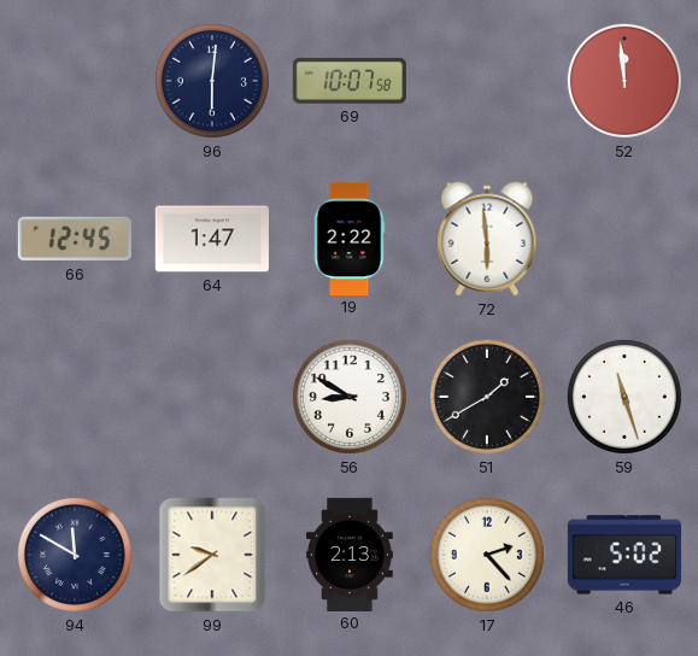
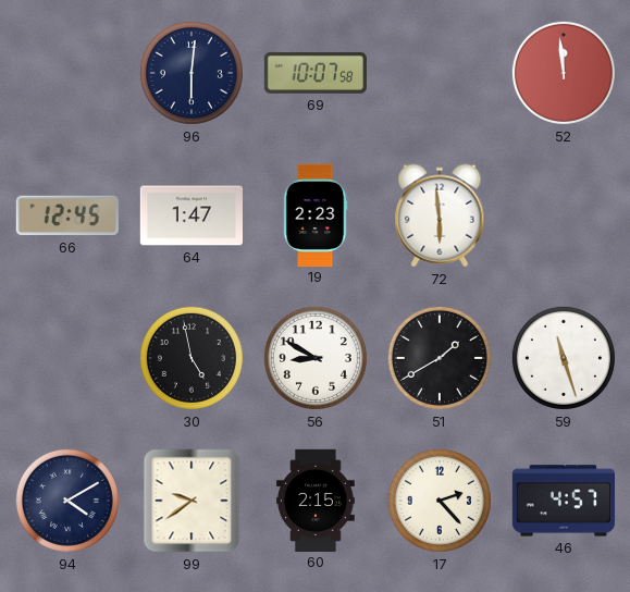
19: 2:22 -> 2:23 (316, 214)
30: none -> 4:58 (192, 358)
94: 11:50 -> 4:10 (67, 501)
60: 2:13 -> 2:15 (317, 499)
46: 5:02 -> 4:57 (563, 501)
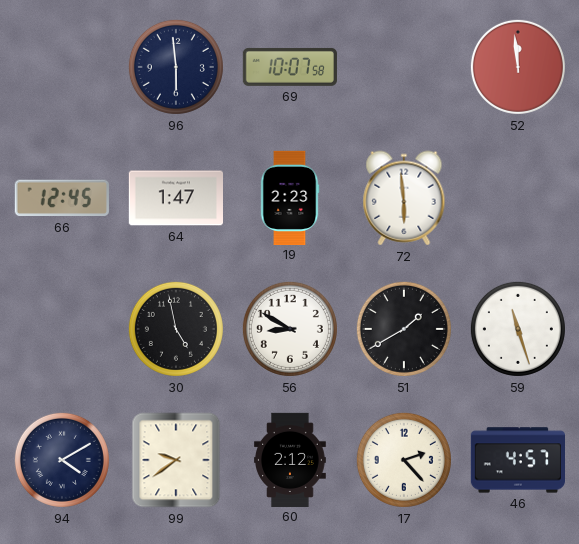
96: 6:01 -> 5:59 (176, 67)
60: 2:15 -> 2:12 (291, 459)
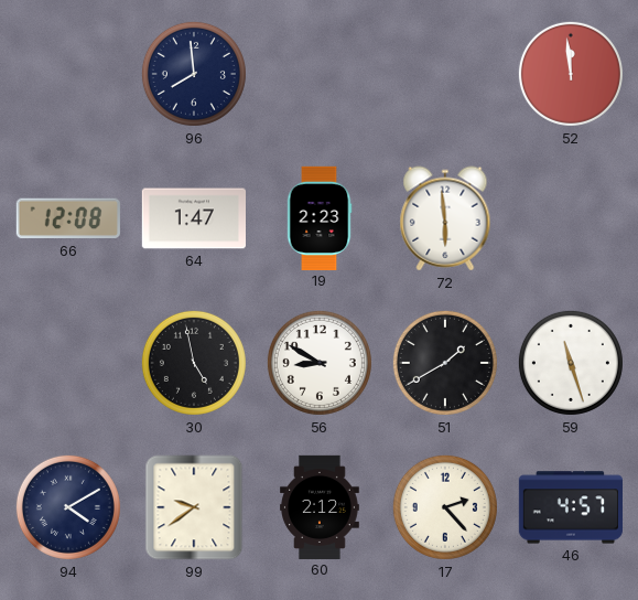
96: 5:59 -> 7:59 (194, 74)
69: 10:07 -> none (289, 67)
66: 12:45 -> 12:08 (68, 218)
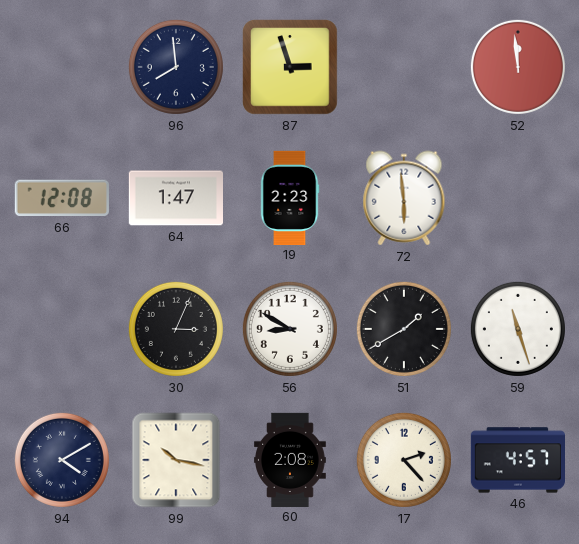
87: none -> 2:57 (290, 67)
30: 4:58 -> 3:04 (176, 329)
99: 9:39 -> 10:17 (176, 460)
60: 2:12 -> 2:08 (291, 459)
